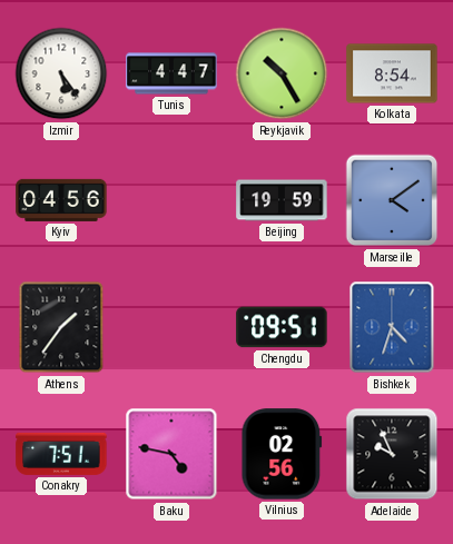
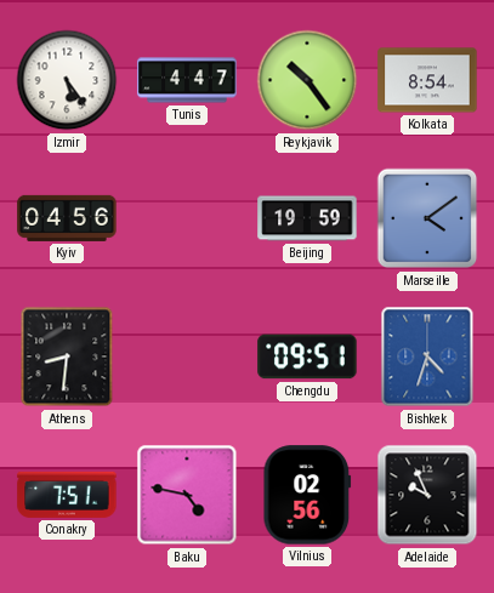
Reykjavik: 10:25 -> 10:24 (307, 80)
Athens: 1:36 -> 8:31 (67, 357)
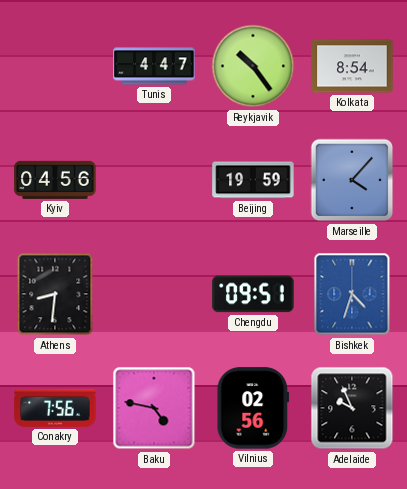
Izmir: 5:24 -> none (67, 80)
Marseille: 4:09 -> 4:07 (352, 180)
Conakry: 7:51 -> 7:56 (55, 408)
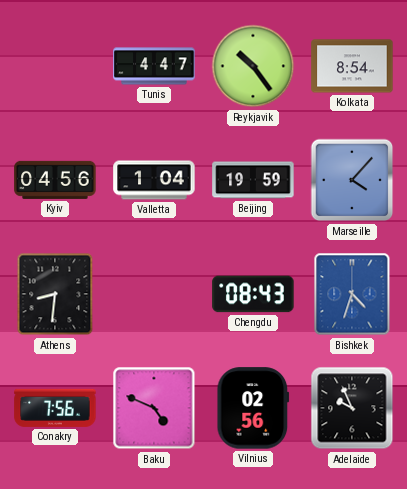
Valletta: none -> 1:04 (154, 180)
Chengdu: 09:51 -> 08:43 (253, 294)
Baku: 4:47 -> 4:49 (154, 408)
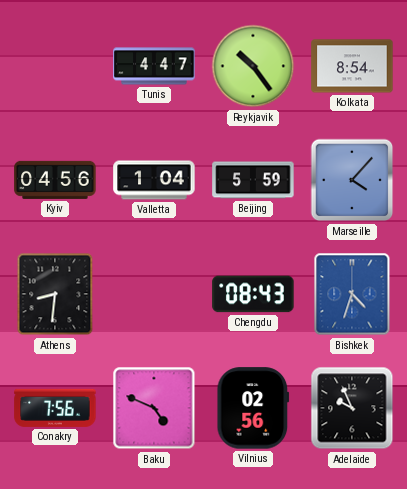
Beijing: 19:59 -> 5:59 (253, 180)
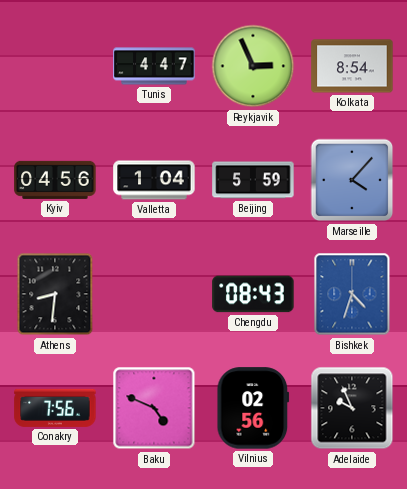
Reykjavik: 10:24 -> 2:56 (253, 66)
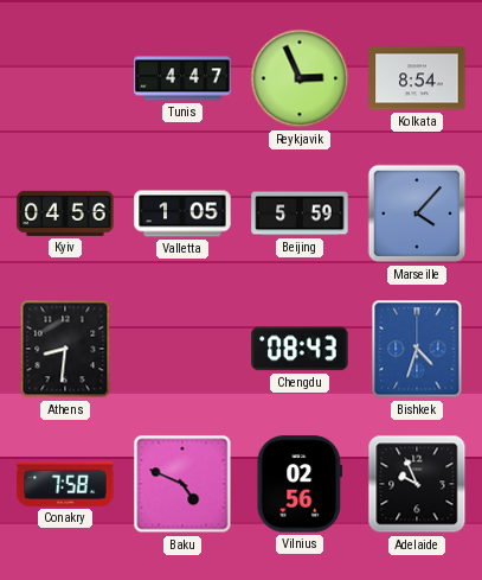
Valletta: 1:04 -> 1:05 (182, 213)
Conakry: 7:56 -> 7:58 (65, 484)
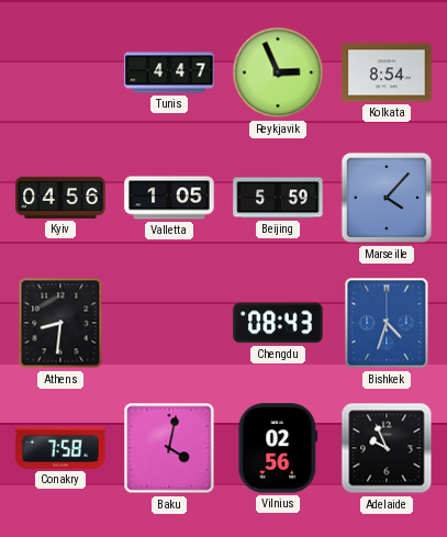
Baku: 4:49 -> 4:02 (169, 448)
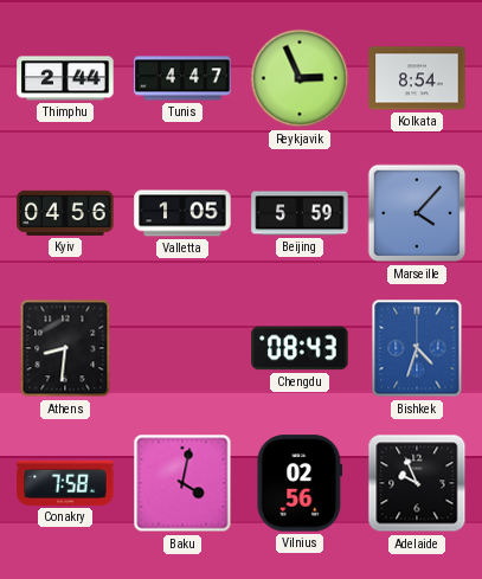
Thimphu: none -> 2:44 (65, 78)
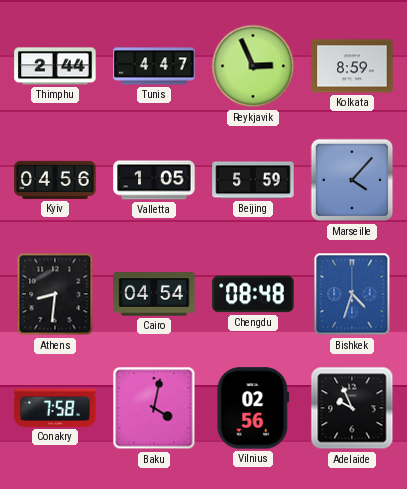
Kolkata: 8:54 -> 8:59 (352, 66)
Cairo: none -> 04:54 (154, 294)
Chengdu: 08:43 -> 08:48 (253, 294)
